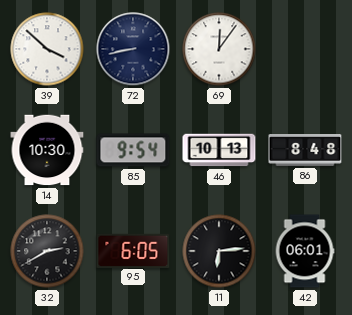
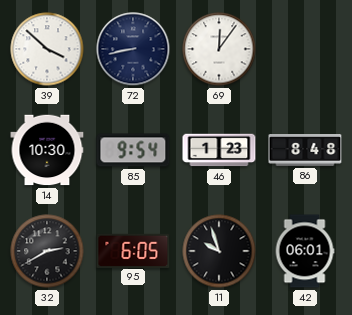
46: 10:13 -> 1:23 (219, 150)
11: 6:14 -> 9:57 (219, 251)
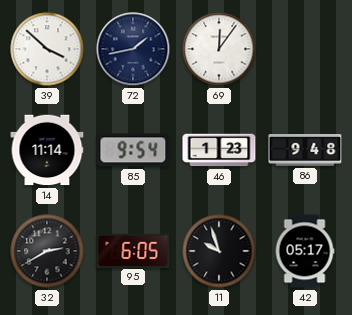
72: 8:43 -> 1:43 (133, 49)
14: 10:30 -> 11:14 (47, 150)
86: 8:48 -> 9:48 (305, 151)
42: 06:01 -> 05:17 (305, 251)
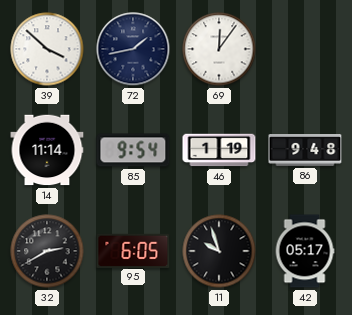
46: 1:23 -> 1:19 (219, 150)
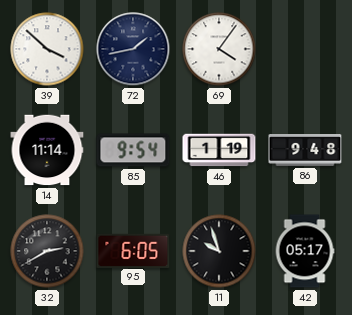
69: 12:06 -> 4:06 (219, 49)
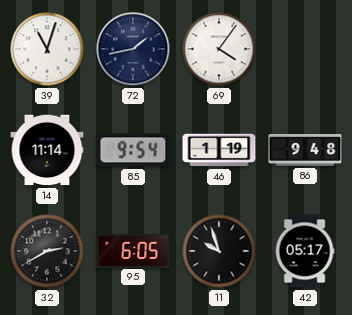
39: 3:52 -> 11:03 (47, 49)
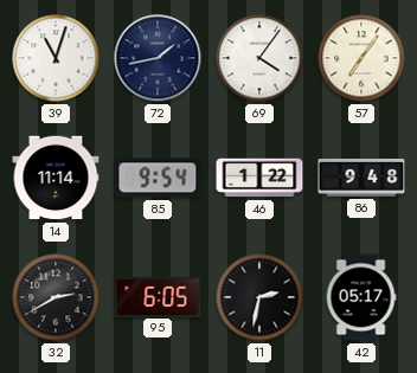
57: none -> 7:06 (361, 58)
46: 1:19 -> 1:22 (259, 178)
11: 9:57 -> 2:32 (259, 297)
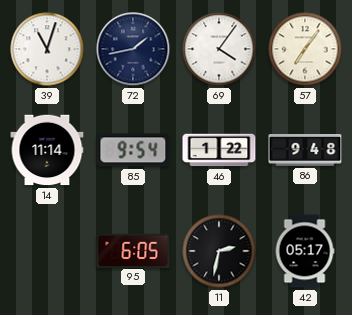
32: 2:40 -> none (56, 297)
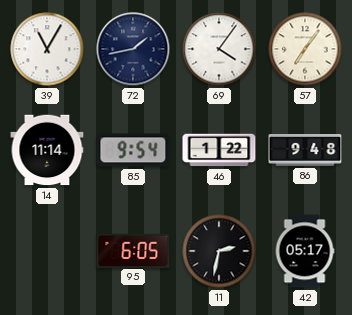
39: 11:03 -> 11:05 (47, 49)
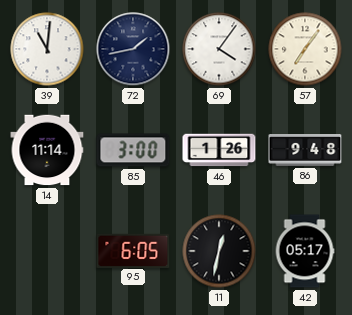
39: 11:05 -> 11:01 (47, 49)
85: 9:54 -> 3:00 (133, 150)
46: 1:22 -> 1:26 (219, 150)
11: 2:32 -> 12:32 (219, 251)
